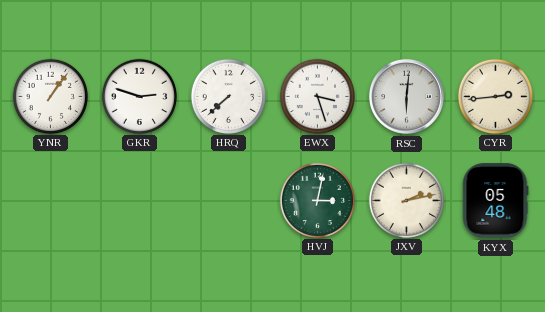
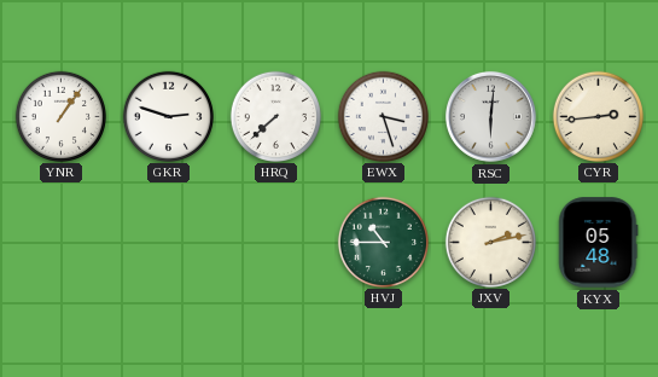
HVJ: 3:02 -> 10:45 (383, 242)
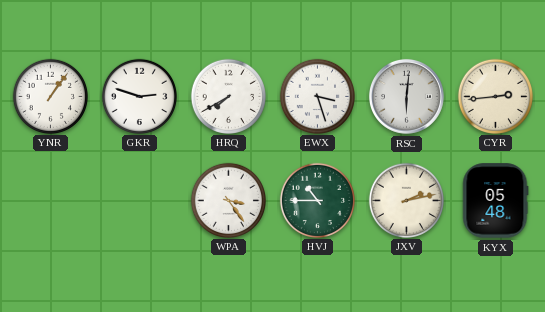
HRQ: 7:38 -> 7:40 (228, 96)
WPA: none -> 3:24 (228, 200)
